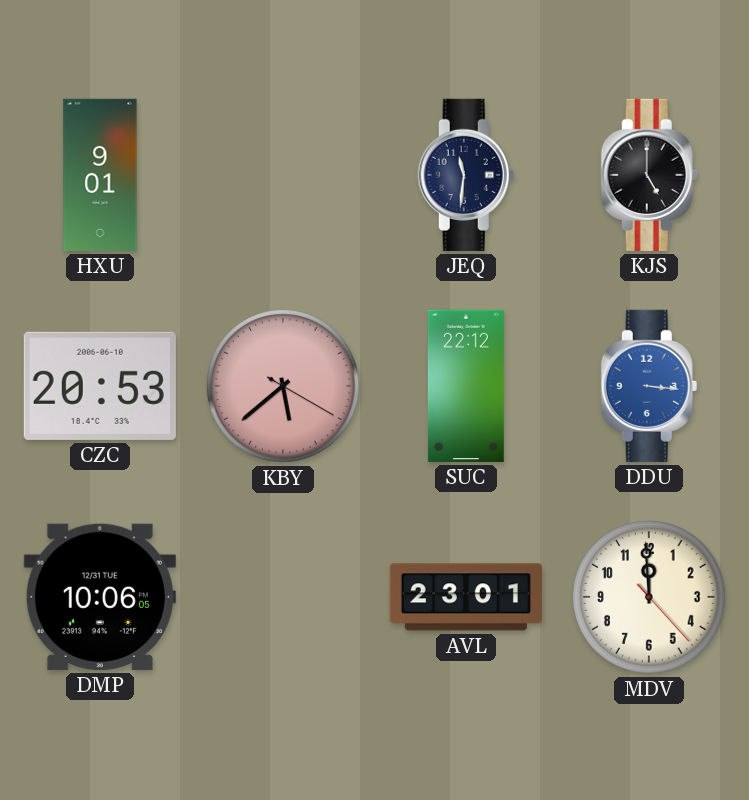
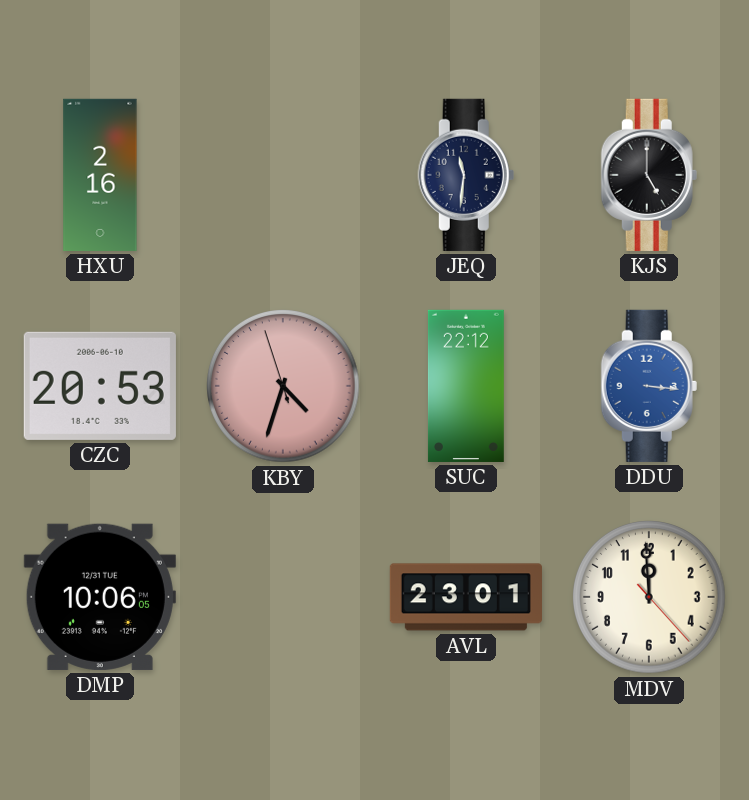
HXU: 9:01 -> 2:16 (100, 175)
KBY: 5:38 -> 4:32 (284, 387)
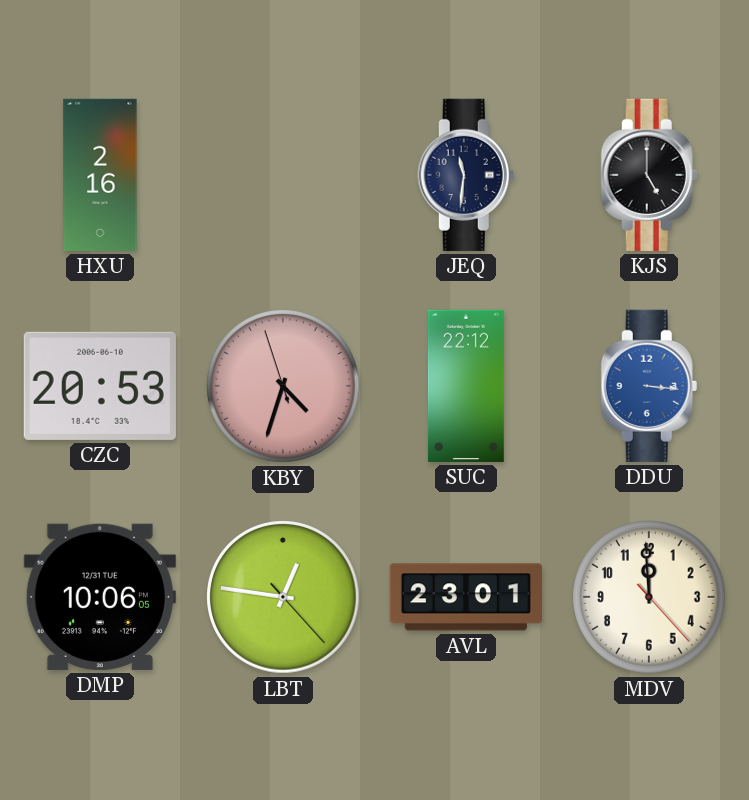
LBT: none -> 12:46 (284, 598)
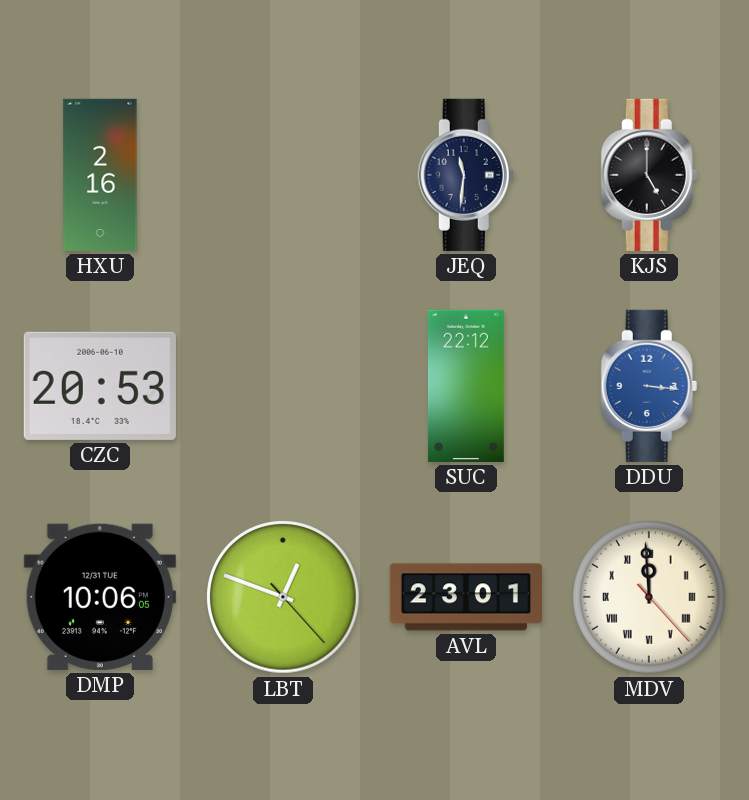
KBY: 4:32 -> none (284, 387)
LBT: 12:46 -> 12:48 (284, 598)
MDV numerals: Arabic -> Roman (650, 598)
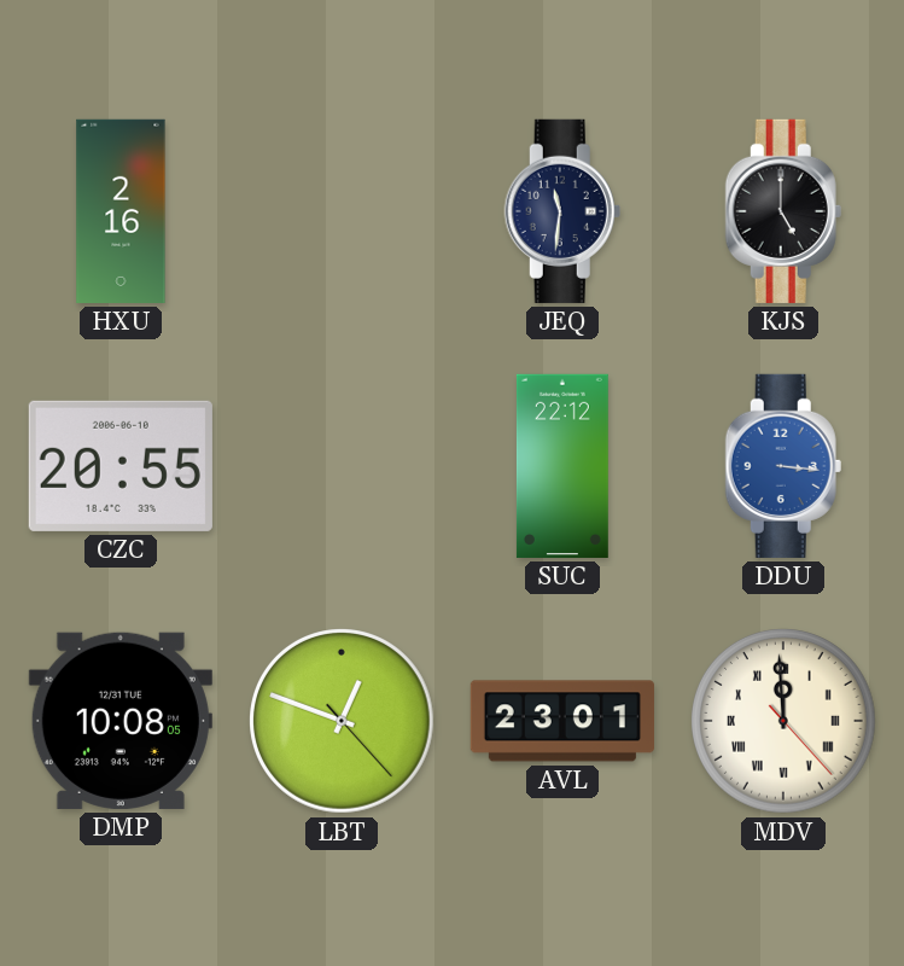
CZC: 20:53 -> 20:55 (121, 466)
DMP: 10:06 -> 10:08 (121, 721)
